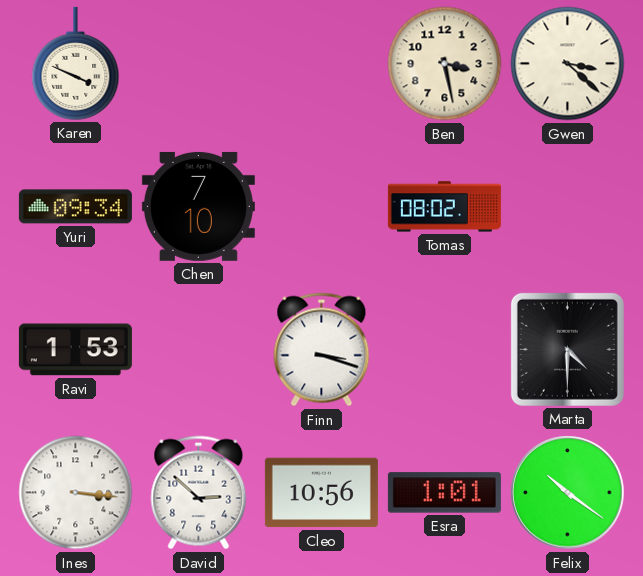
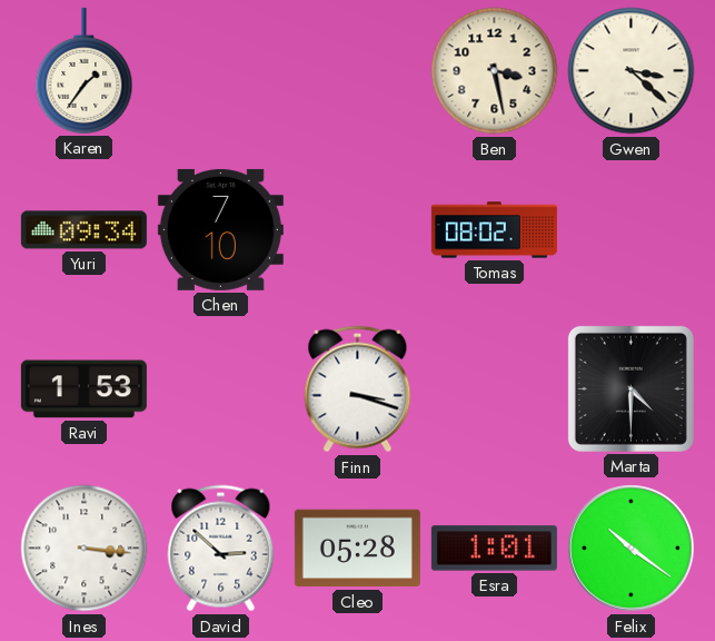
Karen: 3:49 -> 1:36 (85, 70)
Cleo: 10:56 -> 05:28 (357, 549)
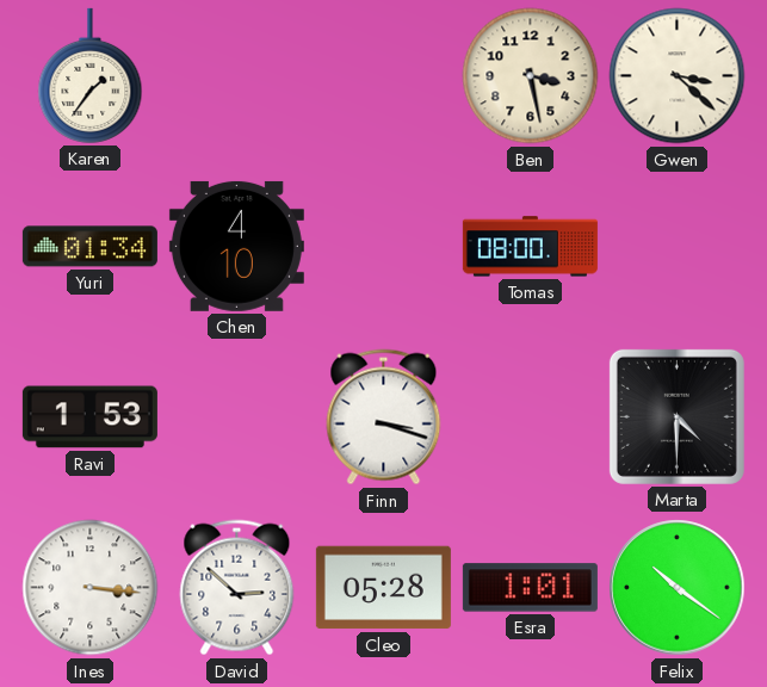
Yuri: 09:34 -> 01:34 (89, 247)
Chen: 7:10 -> 4:10 (236, 246)
Tomas: 08:02 -> 08:00 (530, 247)
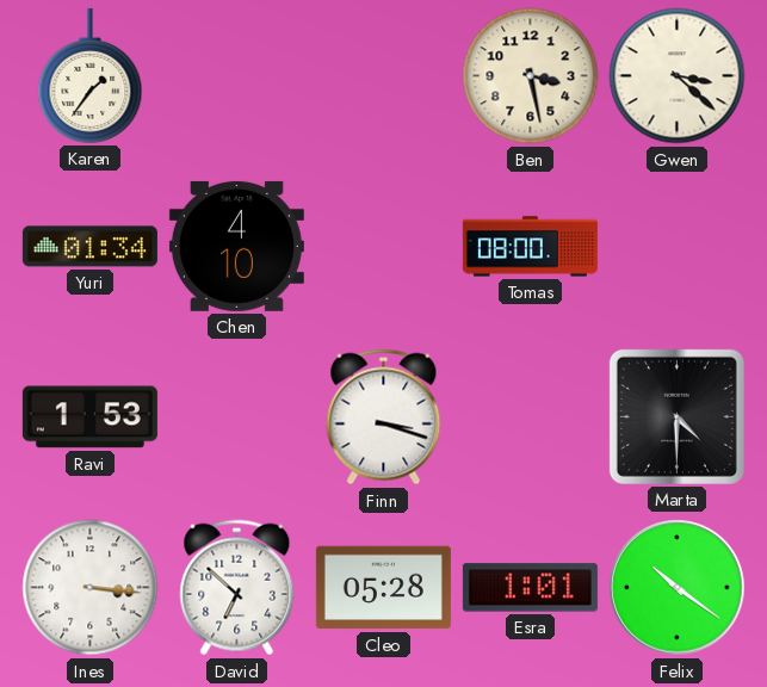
David: 2:52 -> 6:52 (237, 588)
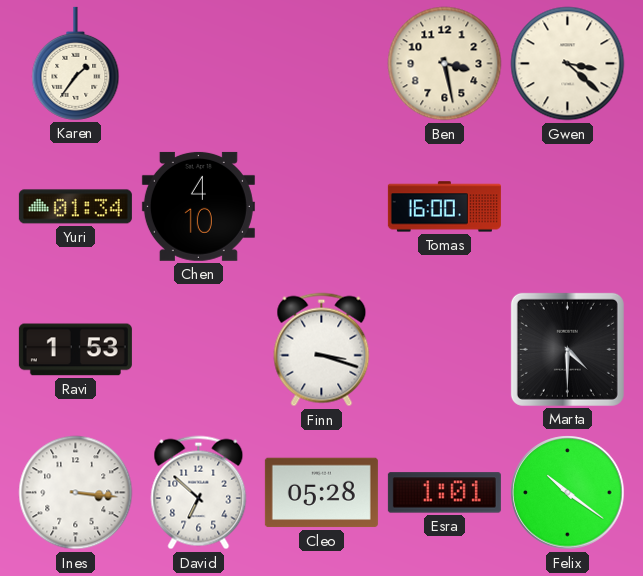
Tomas: 08:00 -> 16:00 (444, 207)
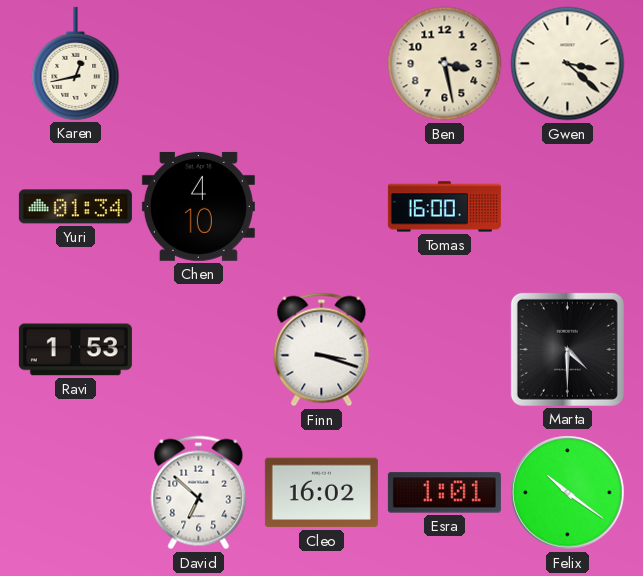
Karen: 1:36 -> 12:43 (76, 63)
Ines: 3:16 -> none (76, 493)
Cleo: 05:28 -> 16:02 (321, 493)
